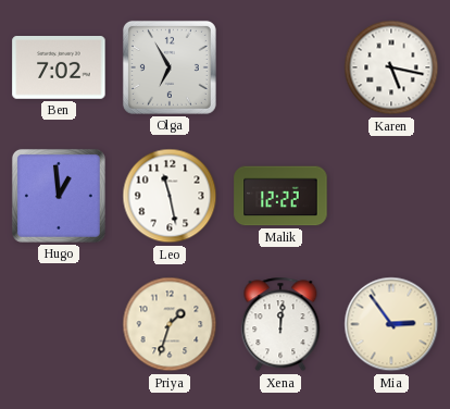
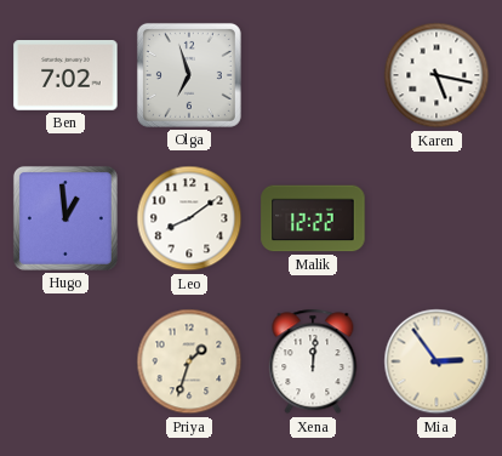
Olga: 6:55 -> 6:57 (189, 75)
Leo: 11:28 -> 8:09 (189, 218)
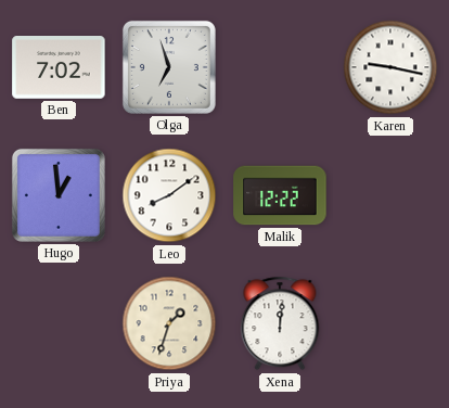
Karen: 5:17 -> 9:17 (390, 67)
Mia: 2:54 -> none (437, 361)
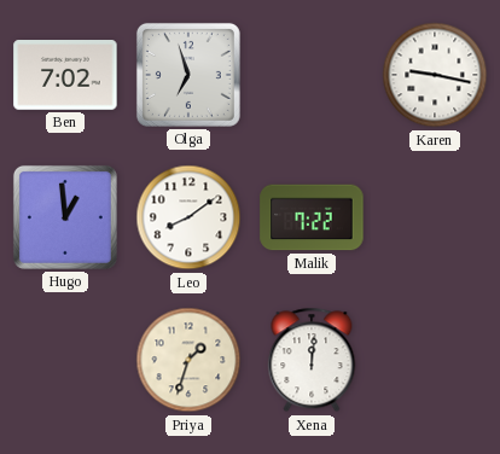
Malik: 12:22 -> 7:22 (312, 217)
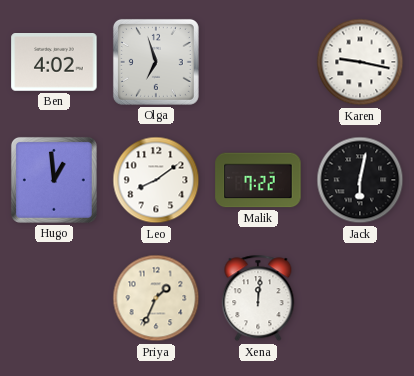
Ben: 7:02 -> 4:02 (54, 63)
Jack: none -> 6:02 (360, 180)
Priya: 1:33 -> 1:34 (156, 298)
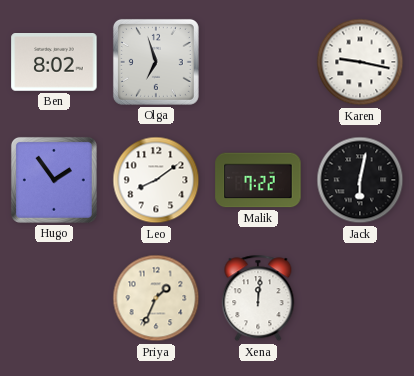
Ben: 4:02 -> 8:02 (54, 63)
Hugo: 12:59 -> 1:54 (54, 180)
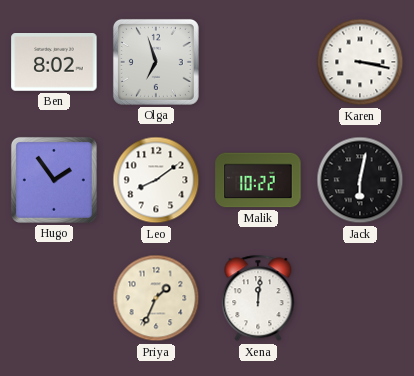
Karen: 9:17 -> 3:17 (360, 62)
Malik: 7:22 -> 10:22 (258, 180)
